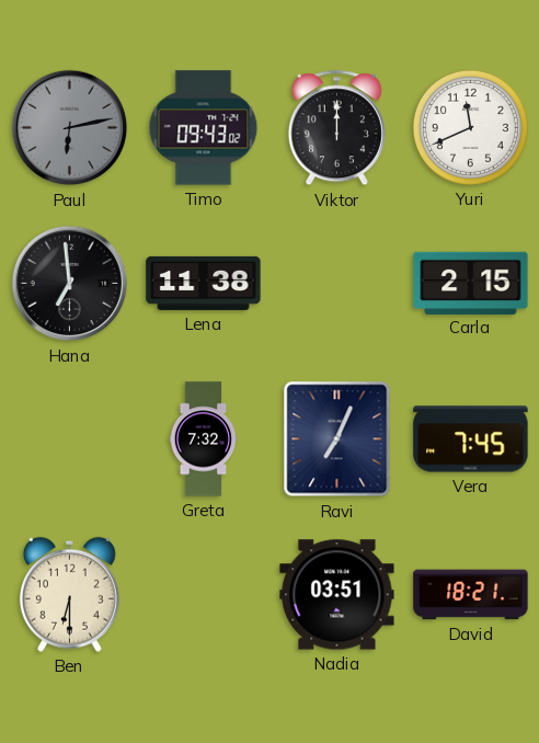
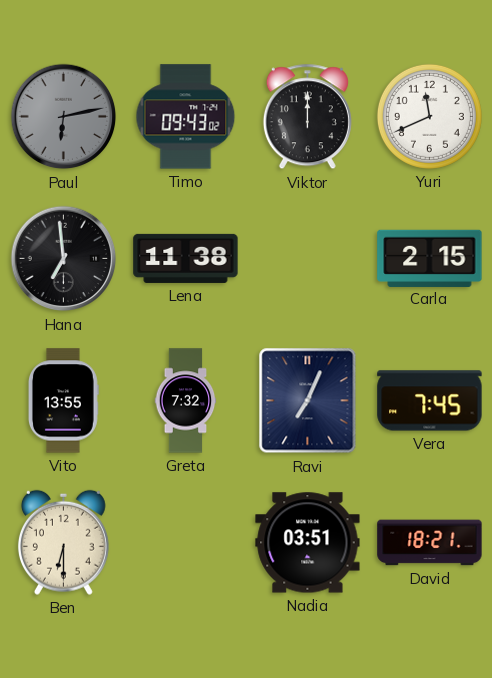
Vito: none -> 13:55 (63, 401)
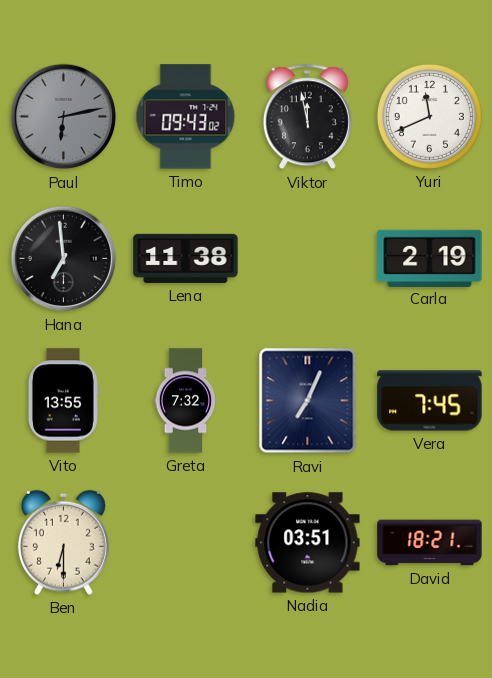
Viktor: 12:00 -> 11:58 (307, 117)
Carla: 2:15 -> 2:19 (430, 258)
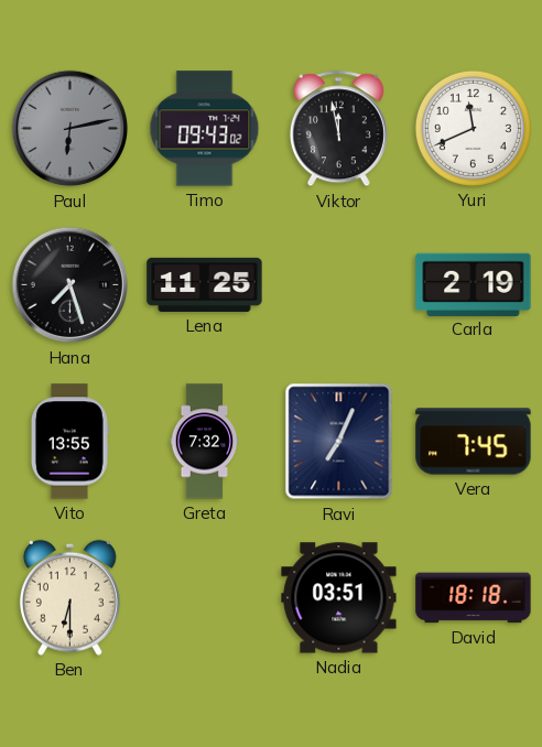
Hana: 6:59 -> 7:27 (71, 285)
Lena: 11:38 -> 11:25 (205, 284)
David: 18:21 -> 18:18 (474, 598)
